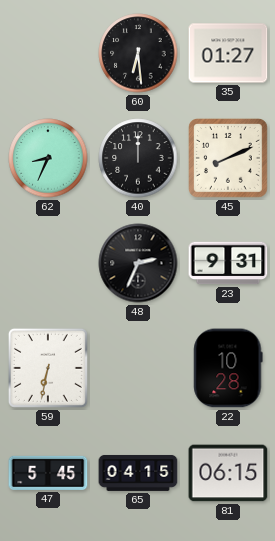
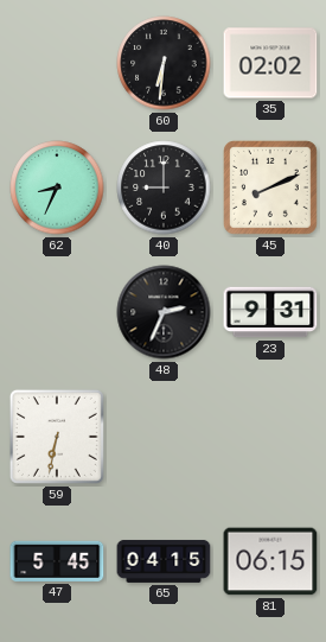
60: 6:29 -> 6:31 (164, 63)
35: 01:27 -> 02:02 (270, 63)
40: 12:00 -> 9:00 (164, 187)
22: 10:28 -> none (228, 368)
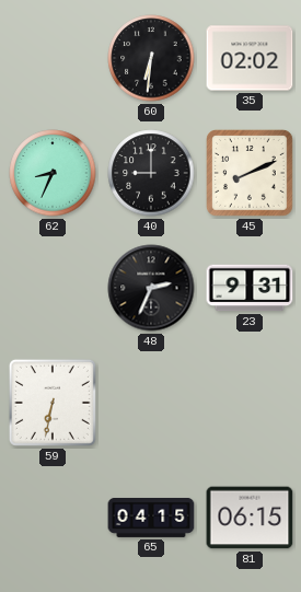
47: 5:45 -> none (57, 561)
